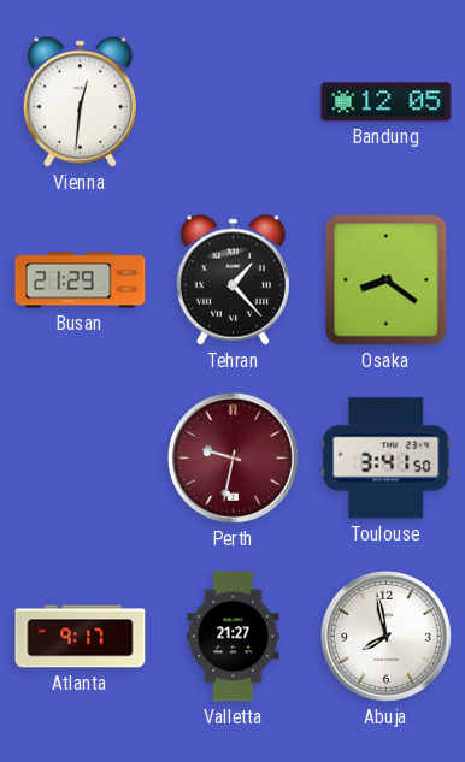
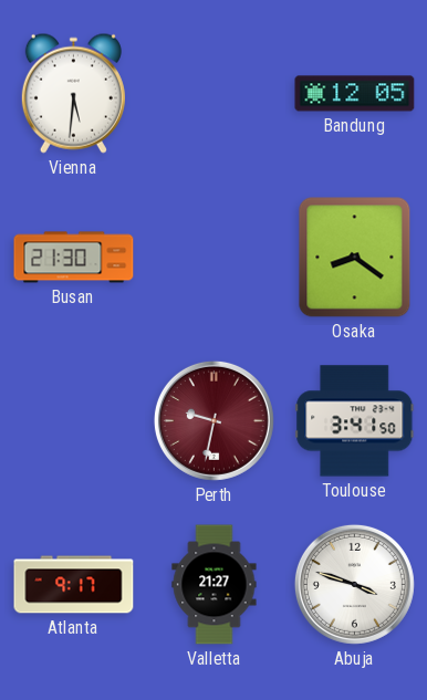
Vienna: 12:31 -> 5:31 (73, 93)
Busan: 21:29 -> 21:30 (74, 258)
Tehran: 1:23 -> none (232, 279)
Abuja: 7:58 -> 3:48 (354, 584)
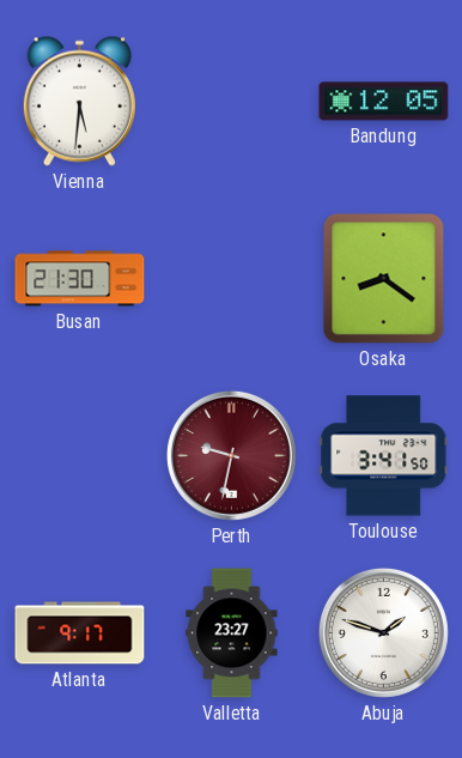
Valletta: 21:27 -> 23:27 (232, 633)
Abuja: 3:48 -> 1:48 (383, 632)
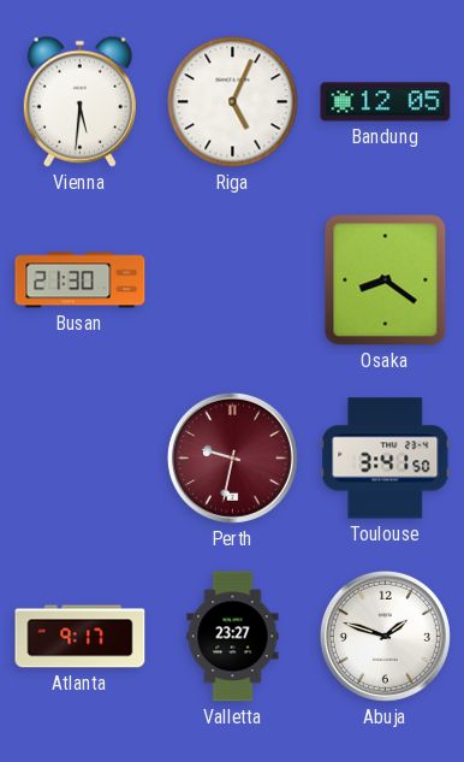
Riga: none -> 5:04 (233, 102)
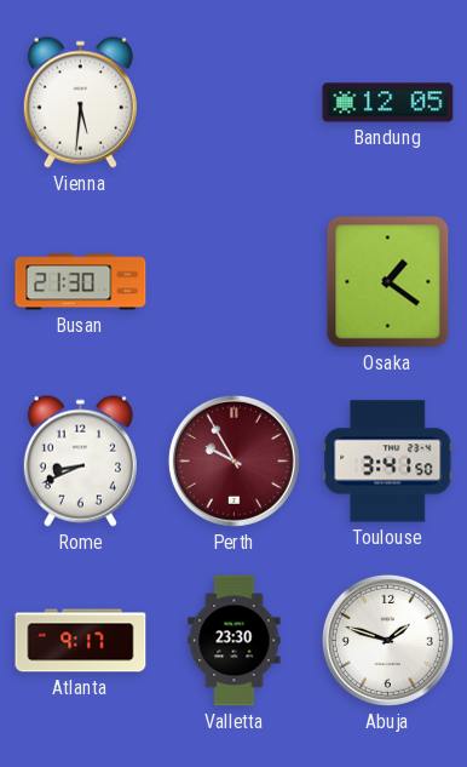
Riga: 5:04 -> none (233, 102)
Osaka: 8:21 -> 1:21 (388, 282)
Rome: none -> 8:41 (80, 460)
Perth: 9:32 -> 9:55 (234, 460)
Valletta: 23:27 -> 23:30 (235, 641)
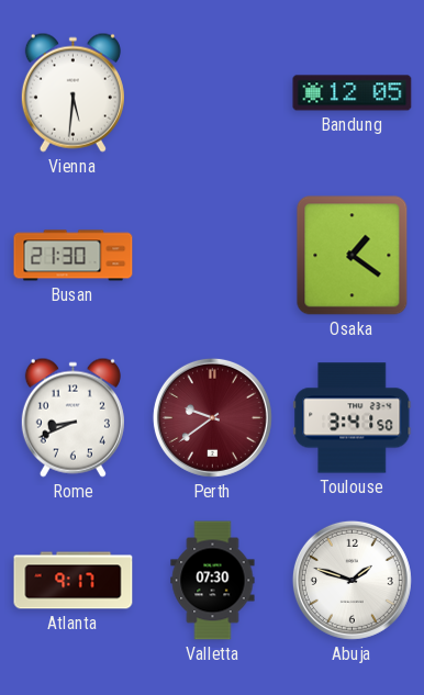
Perth: 9:55 -> 9:39 (212, 417)
Valletta: 23:30 -> 07:30 (213, 581)
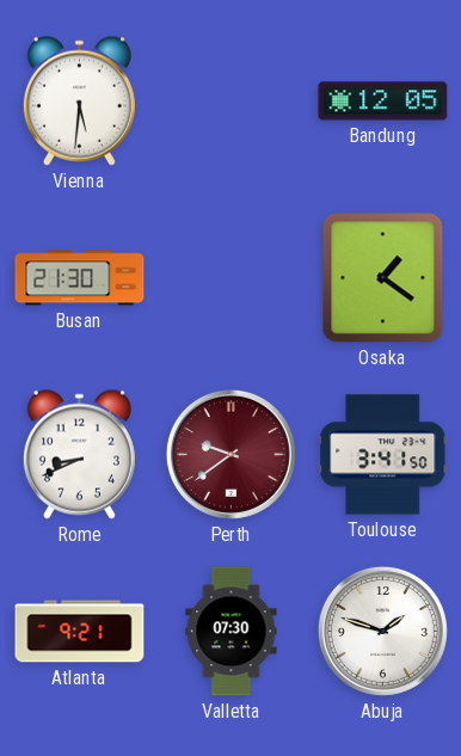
Atlanta: 9:17 -> 9:21 (80, 632)
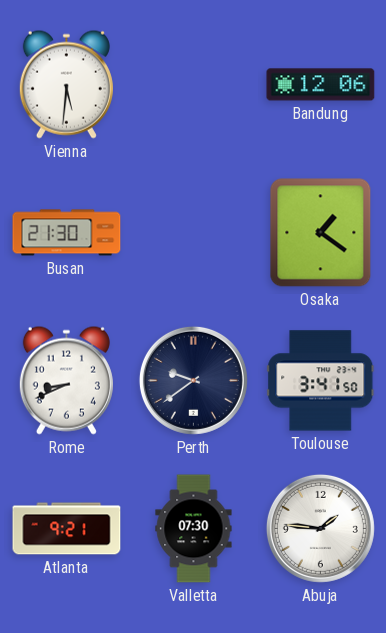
Bandung: 12:05 -> 12:06 (321, 85)
Perth dial: burgundy -> navy (193, 380)
Abuja: 1:48 -> 1:46 (320, 528)
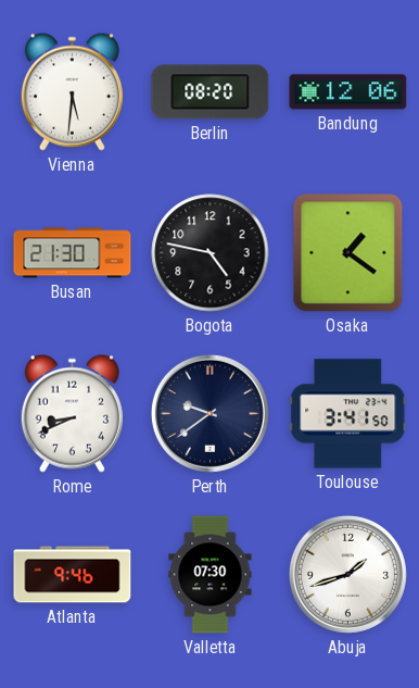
Berlin: none -> 08:20 (211, 92)
Bogota: none -> 4:47 (211, 253)
Atlanta: 9:21 -> 9:46 (73, 575)
Abuja: 1:46 -> 1:42 (347, 574)
